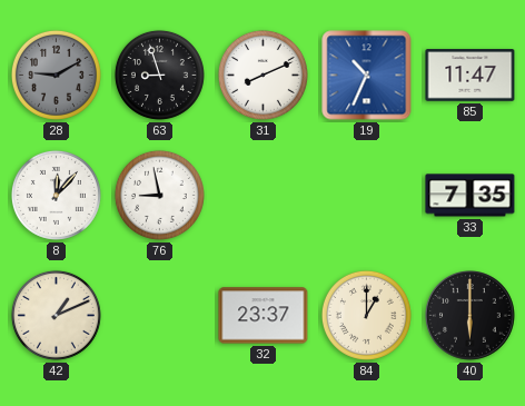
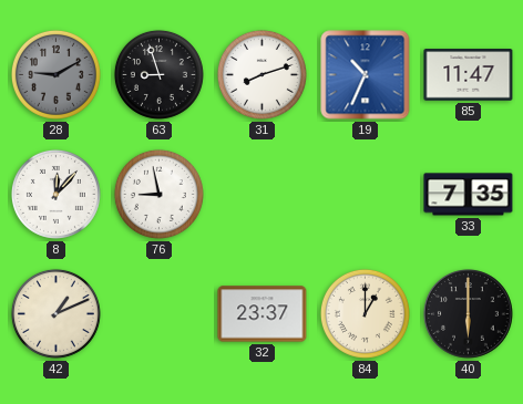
31: 8:11 -> 8:12 (261, 74)
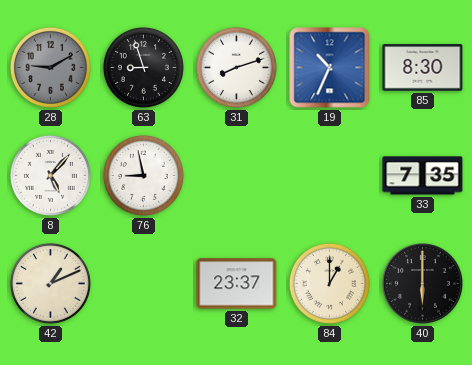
85: 11:47 -> 8:30 (423, 68)
8: 12:07 -> 5:07 (50, 175)
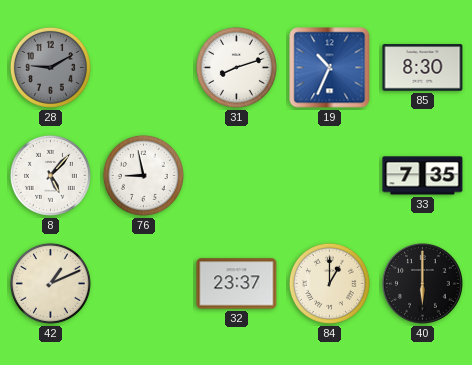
63: 8:57 -> none (143, 67)
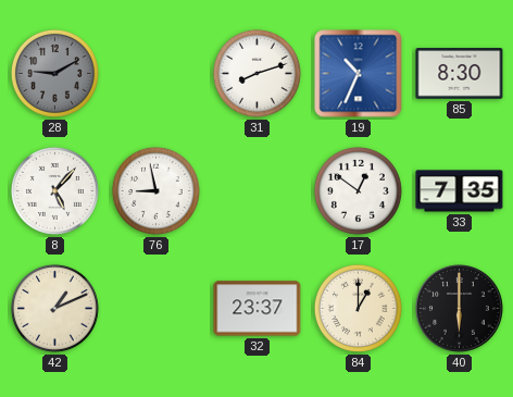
17: none -> 12:51 (358, 190)
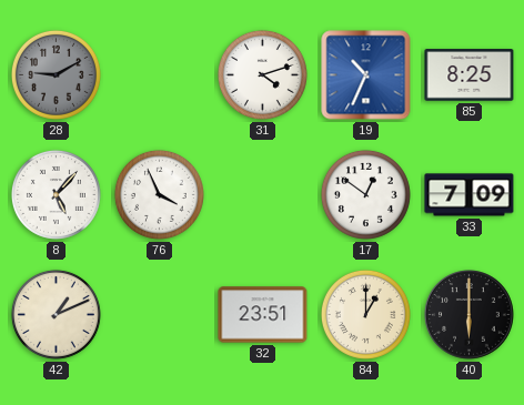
31: 8:12 -> 4:12 (262, 74)
85: 8:30 -> 8:25 (470, 75)
76: 8:58 -> 3:56 (159, 194)
33: 7:35 -> 7:09 (470, 195)
32: 23:37 -> 23:51 (263, 315)
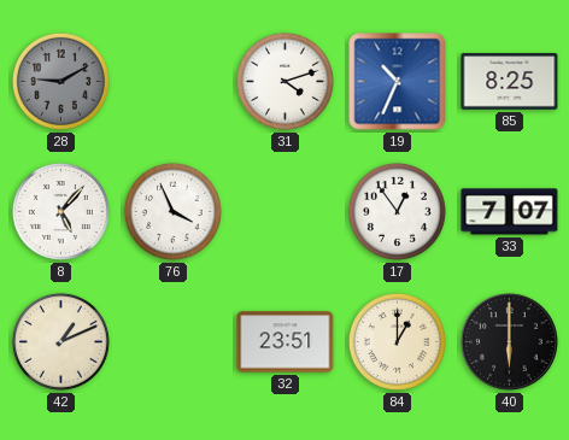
17: 12:51 -> 12:54 (397, 211)
33: 7:09 -> 7:07 (510, 212)
